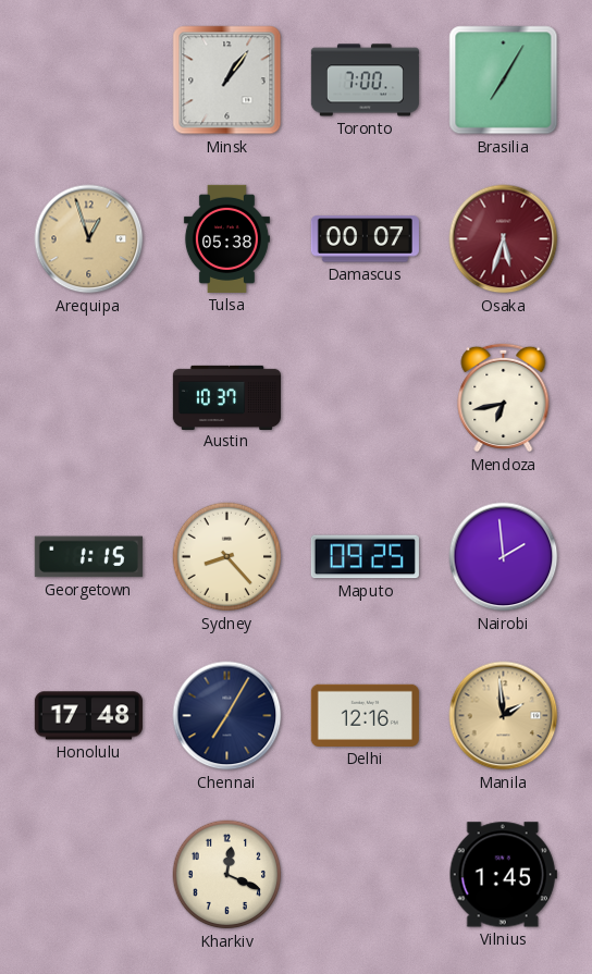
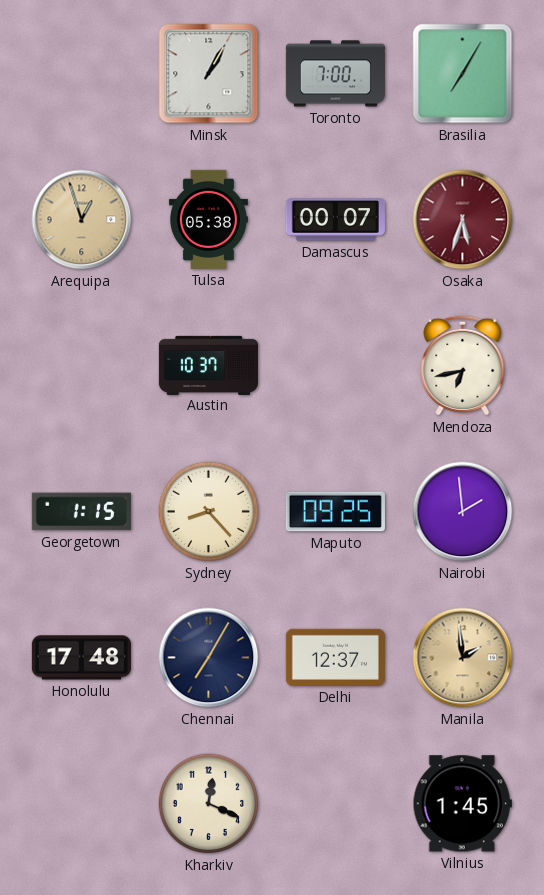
Minsk: 1:06 -> 1:05 (209, 74)
Delhi: 12:16 -> 12:37 (335, 657)
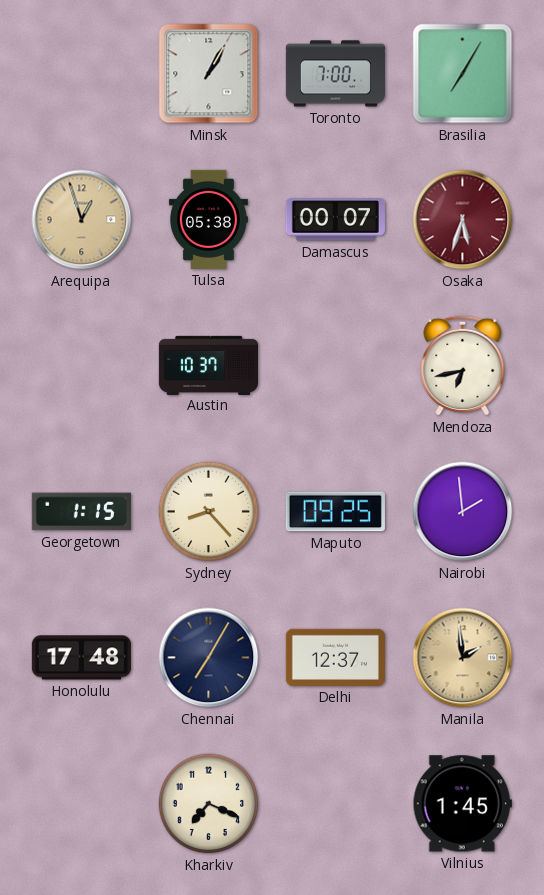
Kharkiv: 12:19 -> 7:19 (209, 804)
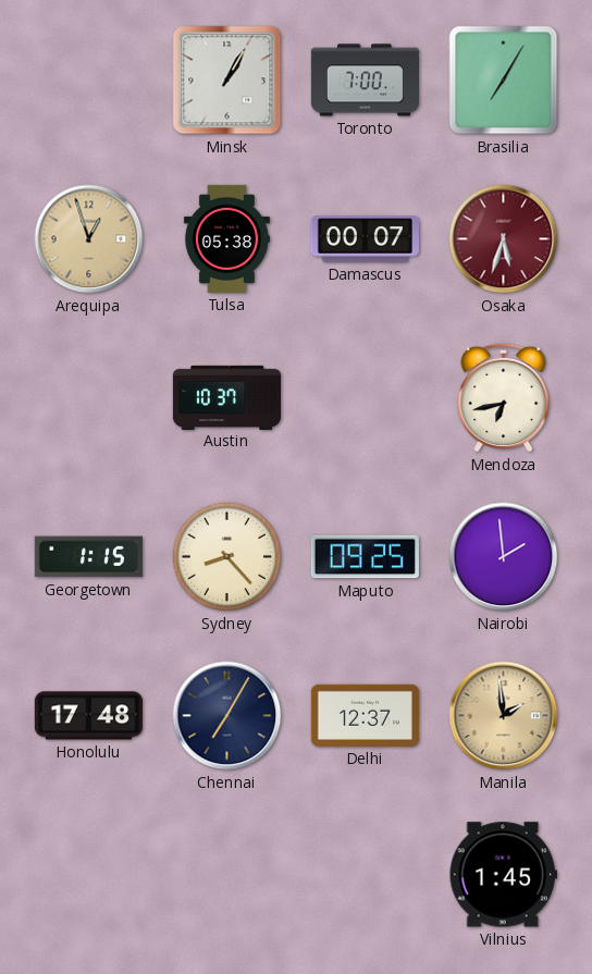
Kharkiv: 7:19 -> none (209, 804)
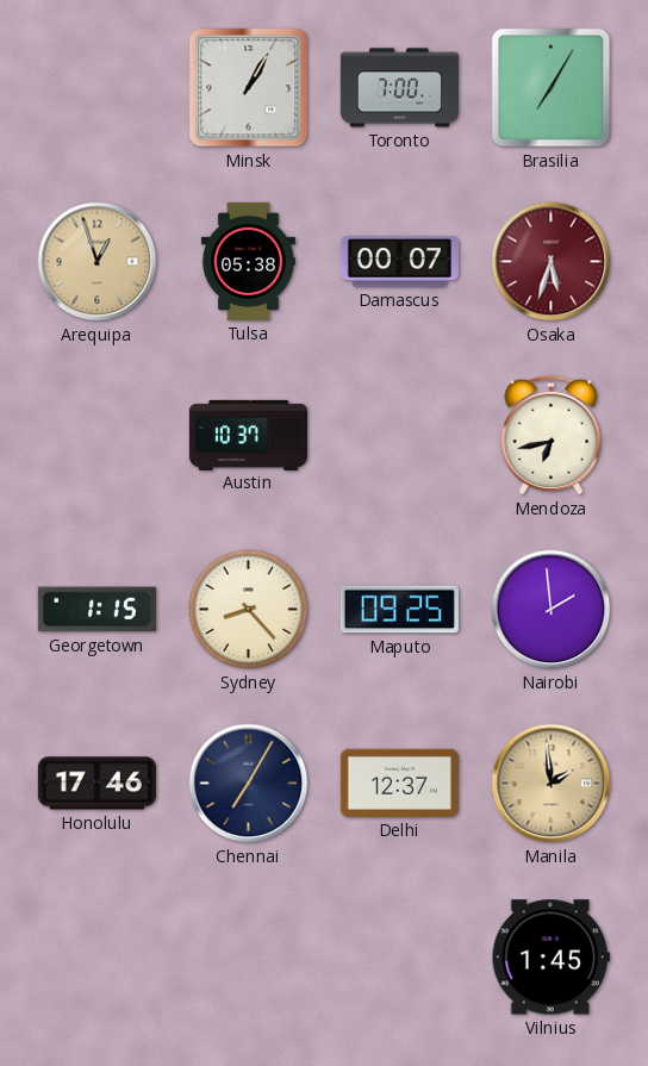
Honolulu: 17:48 -> 17:46 (96, 784)
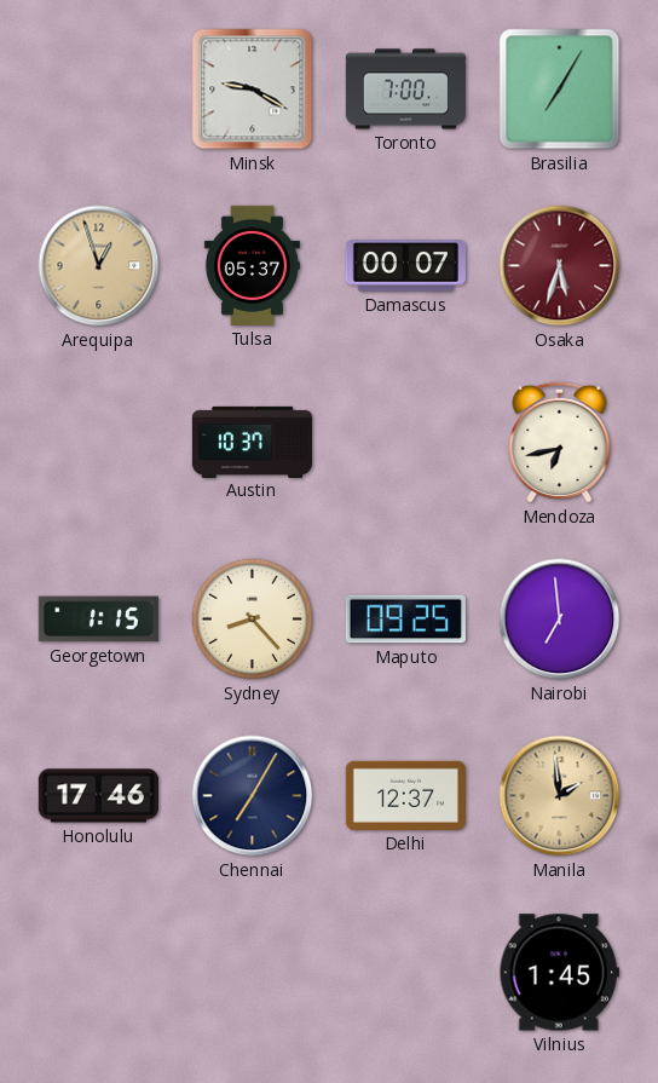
Minsk: 1:05 -> 9:20 (253, 90)
Tulsa: 05:38 -> 05:37 (252, 265)
Nairobi: 1:59 -> 6:59 (560, 620)
